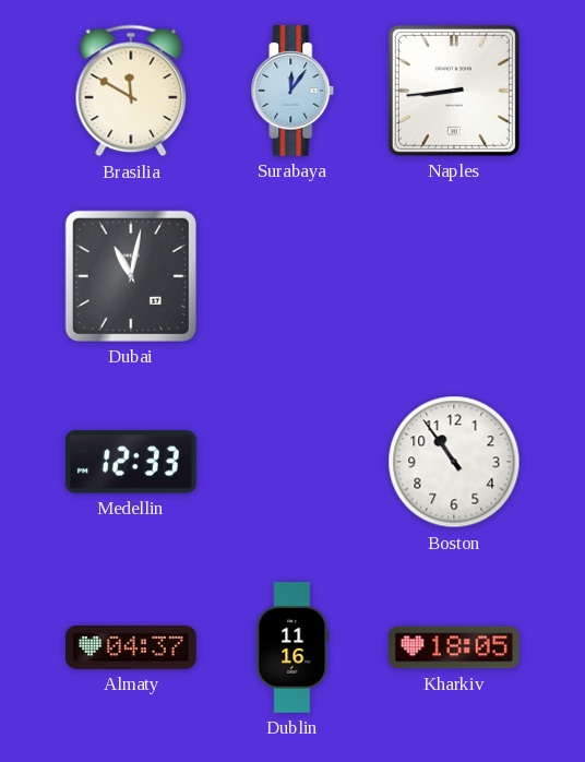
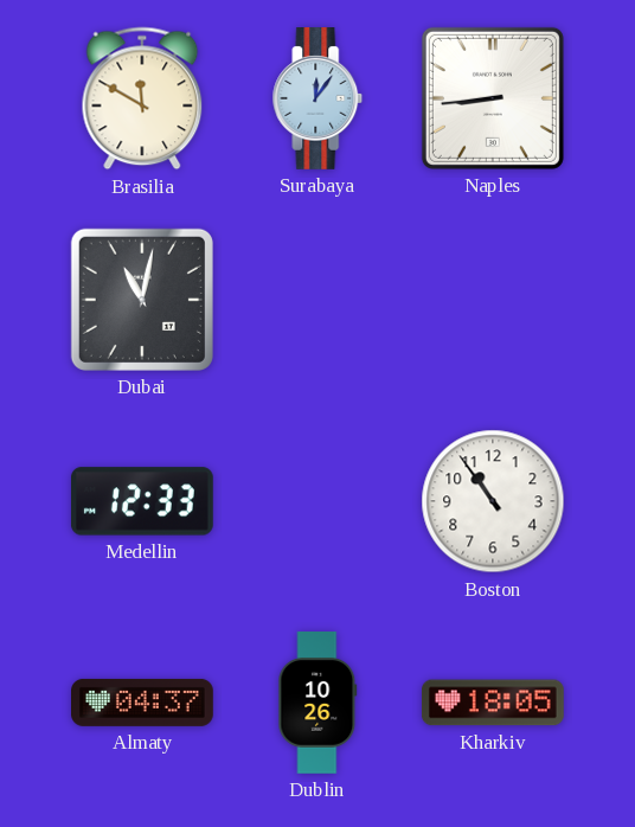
Dublin: 11:16 -> 10:26 (317, 704)
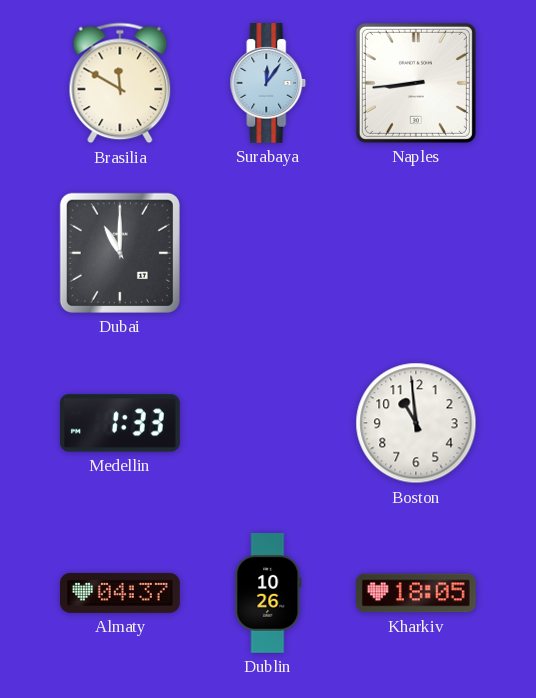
Dubai: 11:02 -> 11:00 (120, 253)
Medellin: 12:33 -> 1:33 (120, 423)
Boston: 10:54 -> 10:59 (416, 423)
